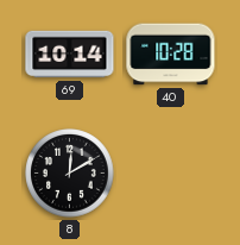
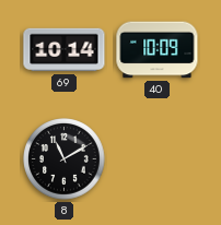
40: 10:28 -> 10:09 (158, 50)
8: 12:10 -> 11:10 (65, 159)
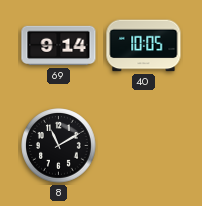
69: 10:14 -> 9:14 (59, 46)
40: 10:09 -> 10:05 (144, 46)
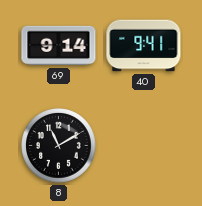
40: 10:05 -> 9:41 (144, 46)
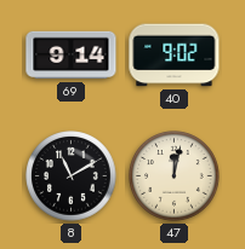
40: 9:41 -> 9:02 (175, 56)
47: none -> 12:02 (175, 176)
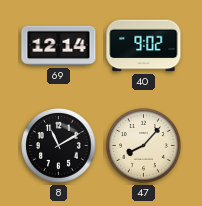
69: 9:14 -> 12:14 (59, 46)
47: 12:02 -> 8:07 (144, 146)
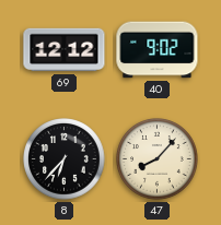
69: 12:14 -> 12:12 (65, 50)
8: 11:10 -> 6:37 (65, 159)
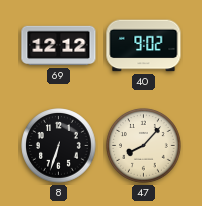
8: 6:37 -> 6:33 (59, 146)
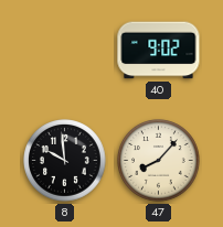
69: 12:12 -> none (59, 46)
8: 6:33 -> 9:59 (65, 161)
